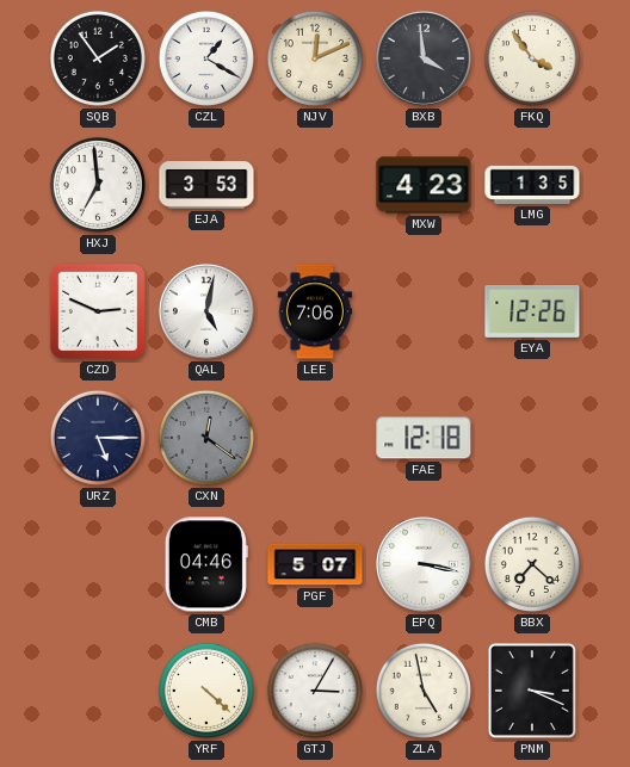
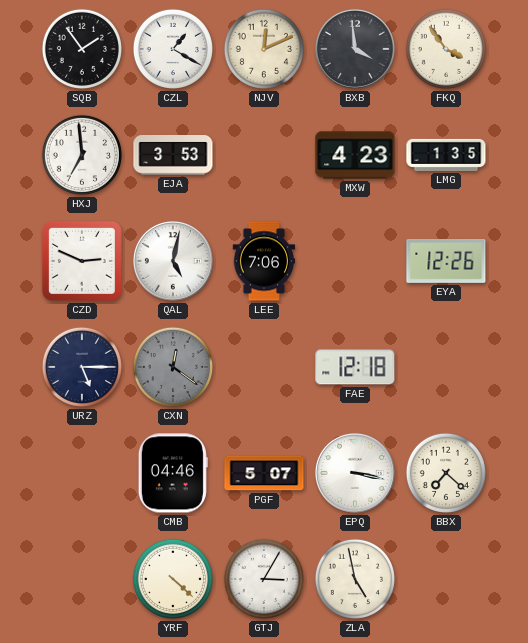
PNM: 3:19 -> none (532, 691)
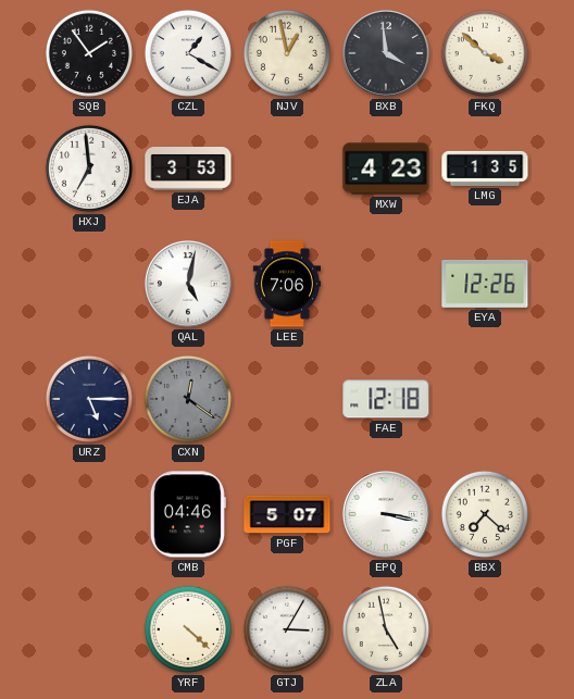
NJV: 12:11 -> 12:58 (287, 53)
FKQ: 3:54 -> 3:52 (485, 53)
CZD: 2:49 -> none (82, 261)
